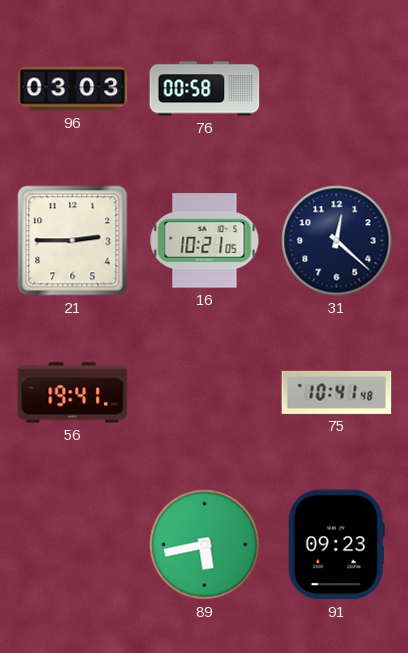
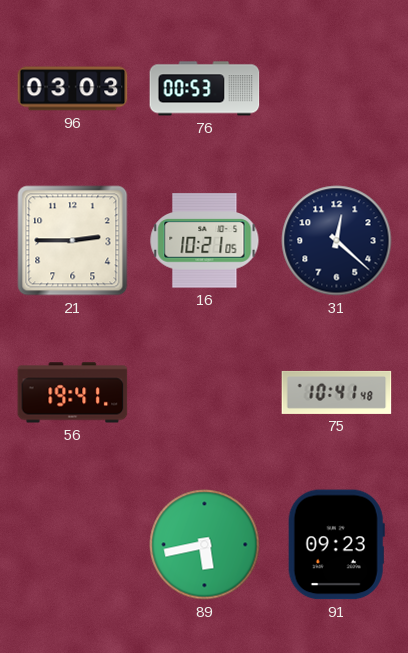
76: 00:58 -> 00:53 (205, 89)
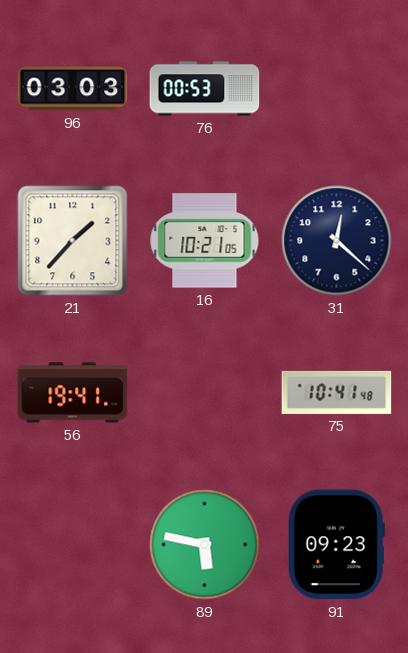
21: 2:45 -> 1:37 (73, 241)
89: 5:43 -> 5:47 (205, 545)
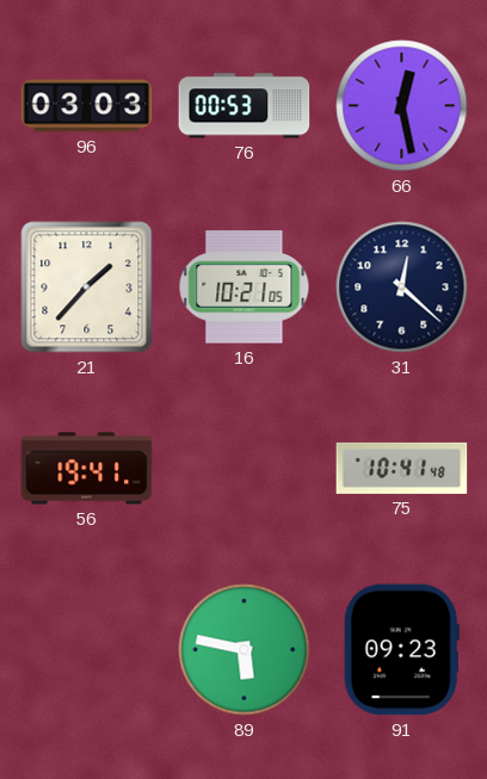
66: none -> 12:28 (402, 106)
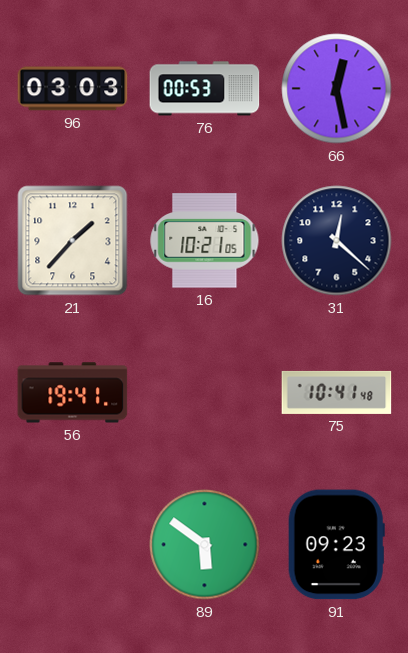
89: 5:47 -> 5:51 (205, 545)
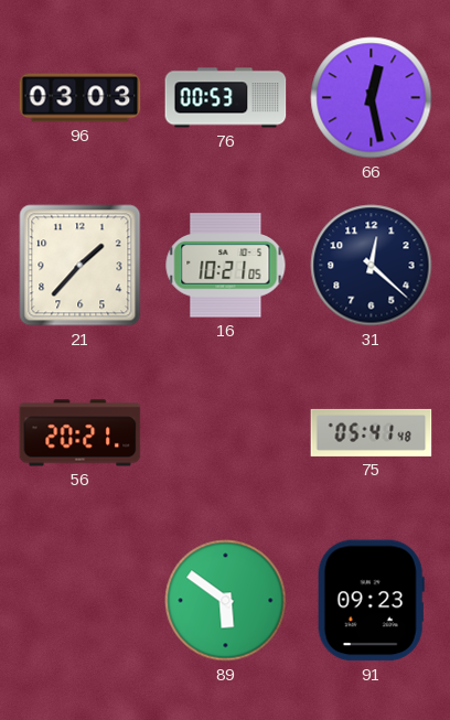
56: 19:41 -> 20:21 (81, 433)
75: 10:41 -> 05:41 (372, 432)
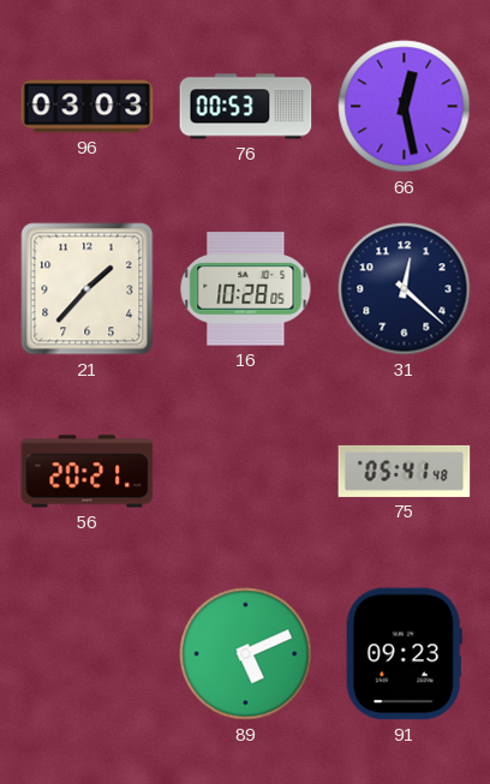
16: 10:21 -> 10:28 (246, 289)
89: 5:51 -> 5:11 (246, 654)
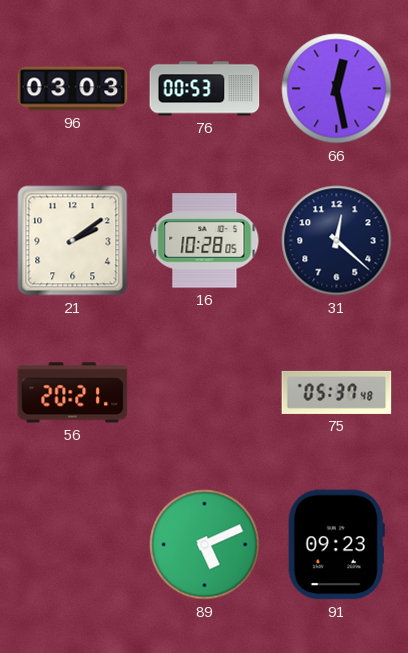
21: 1:37 -> 2:09 (73, 241)
75: 05:41 -> 05:37 (337, 392)
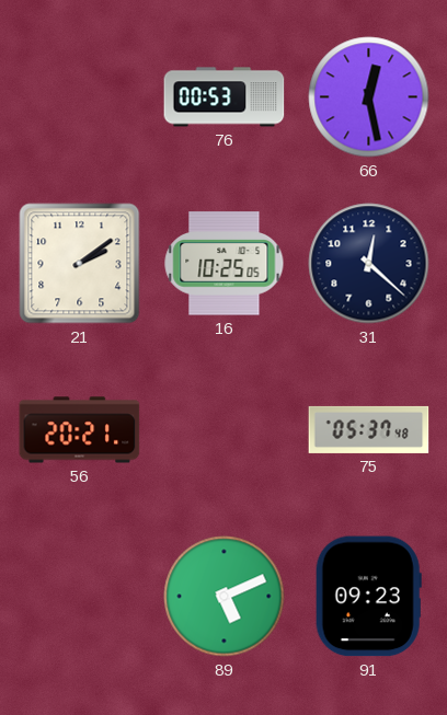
96: 03:03 -> none (73, 89)
16: 10:28 -> 10:25 (225, 264)
